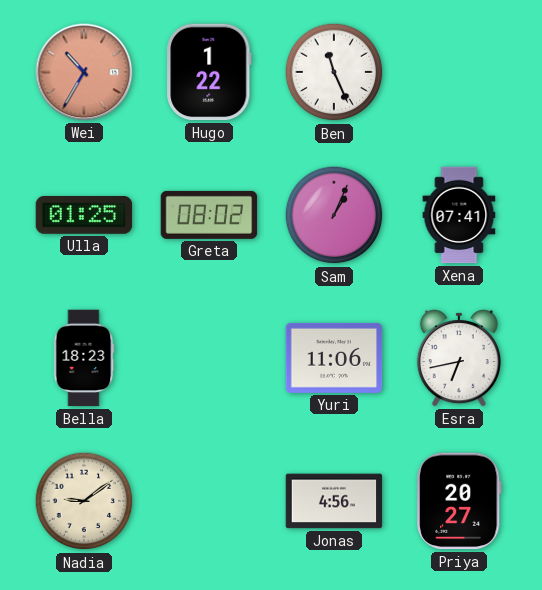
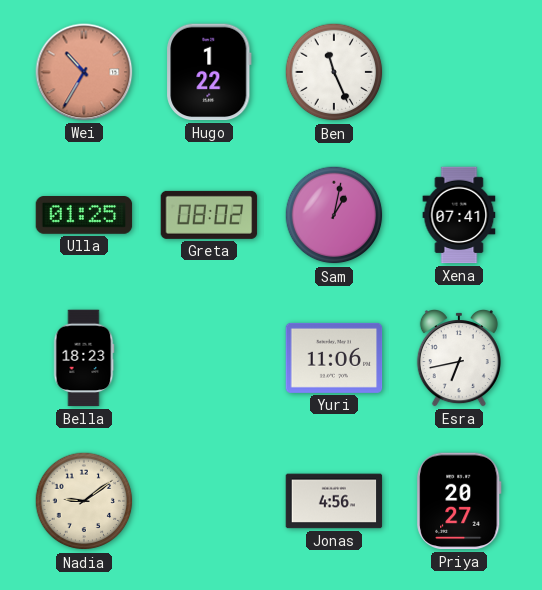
Sam: 1:04 -> 1:02 (334, 215)
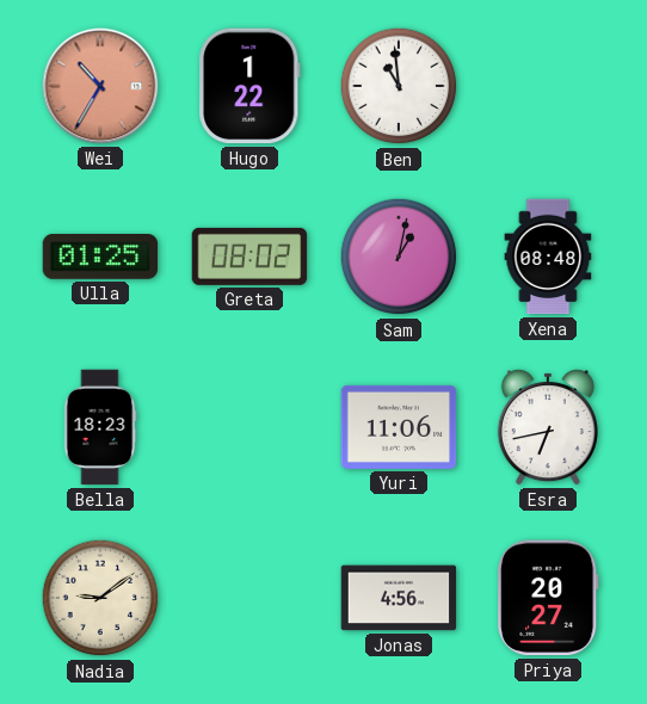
Ben: 11:26 -> 10:59 (399, 86)
Xena: 07:41 -> 08:48 (548, 257)
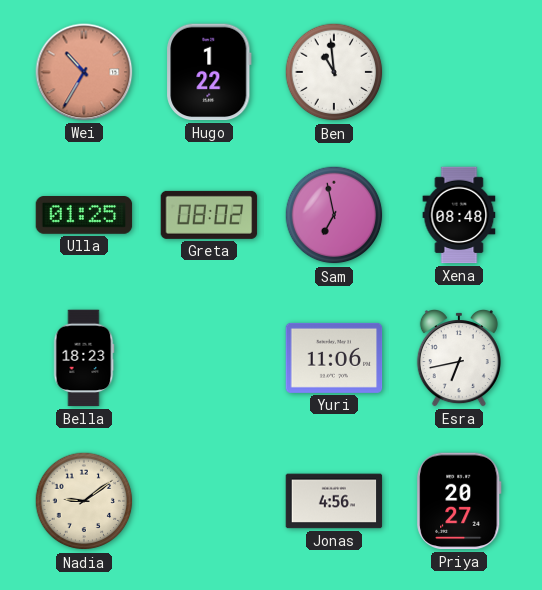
Sam: 1:02 -> 6:58 (334, 215)
